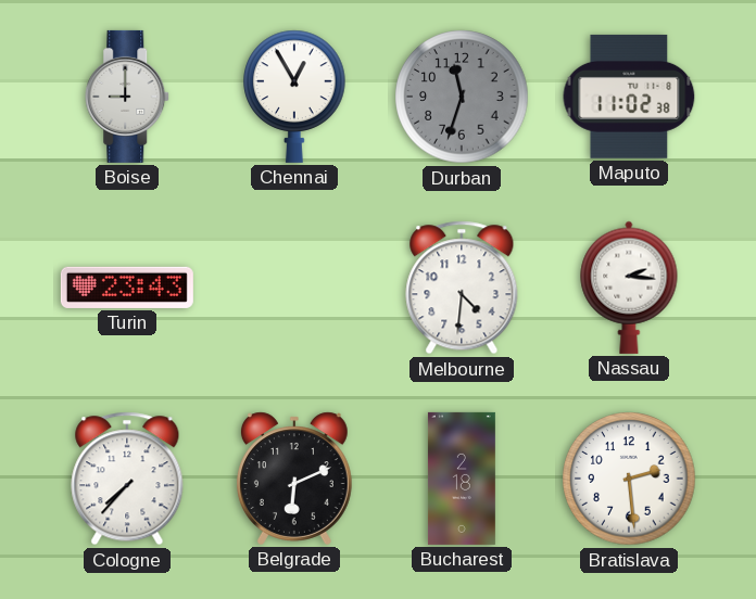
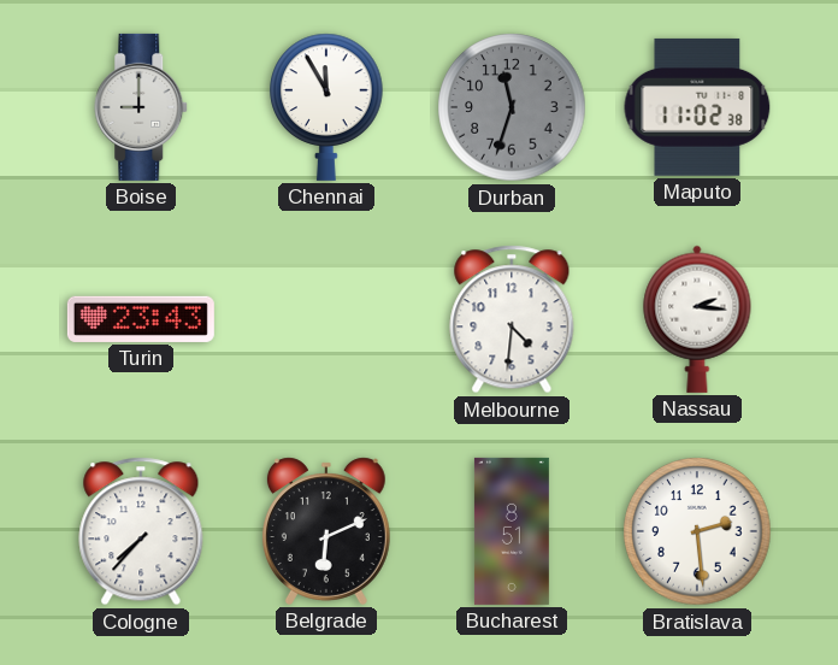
Chennai: 12:55 -> 11:55 (326, 107)
Bucharest: 2:18 -> 8:51 (512, 531)
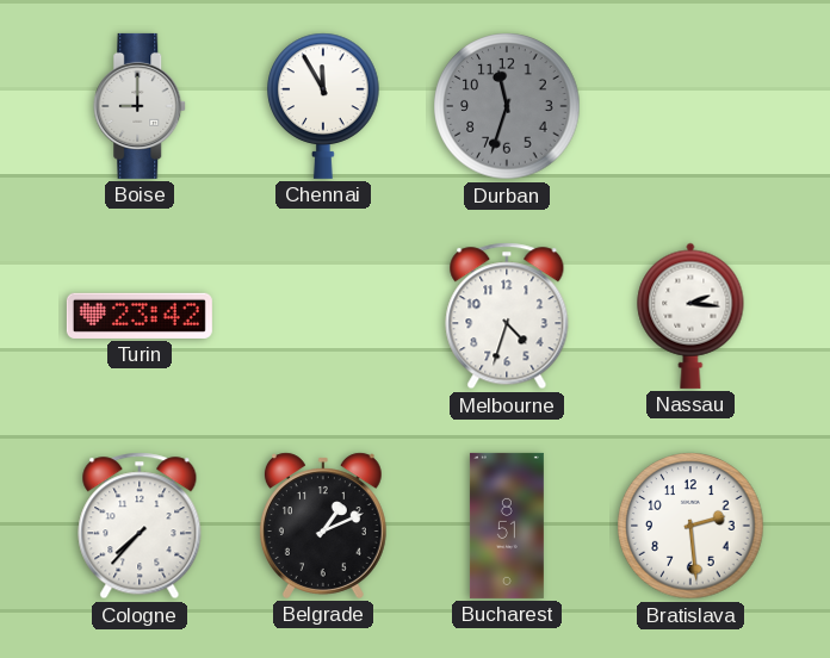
Maputo: 11:02 -> none (697, 107)
Turin: 23:43 -> 23:42 (140, 316)
Melbourne: 4:31 -> 4:33 (507, 316)
Belgrade: 6:11 -> 1:11 (323, 526)
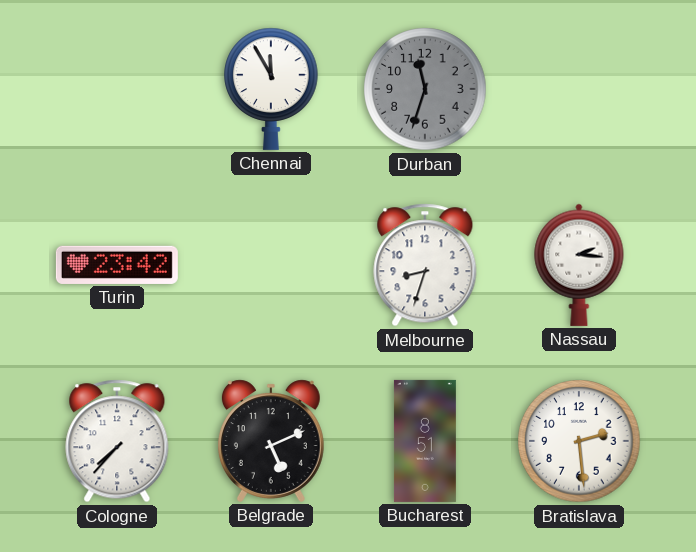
Boise: 9:00 -> none (141, 106)
Melbourne: 4:33 -> 8:33 (425, 265)
Belgrade: 1:11 -> 5:11 (271, 441)
